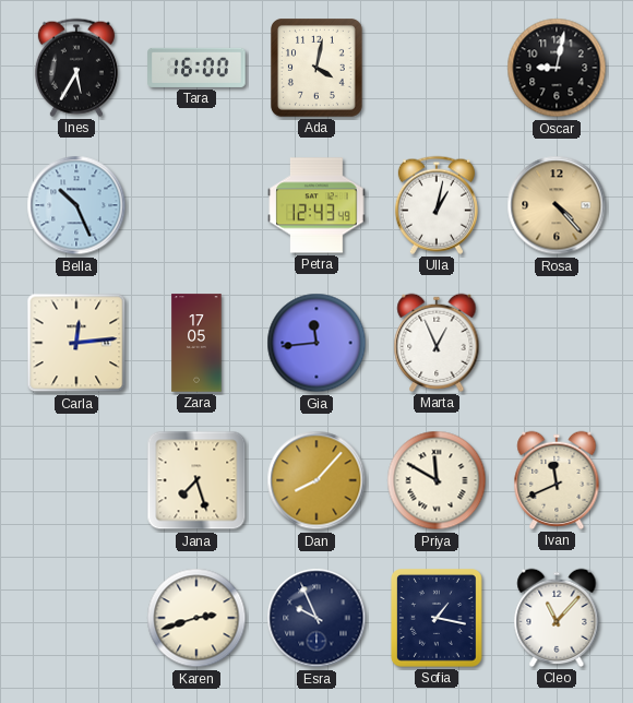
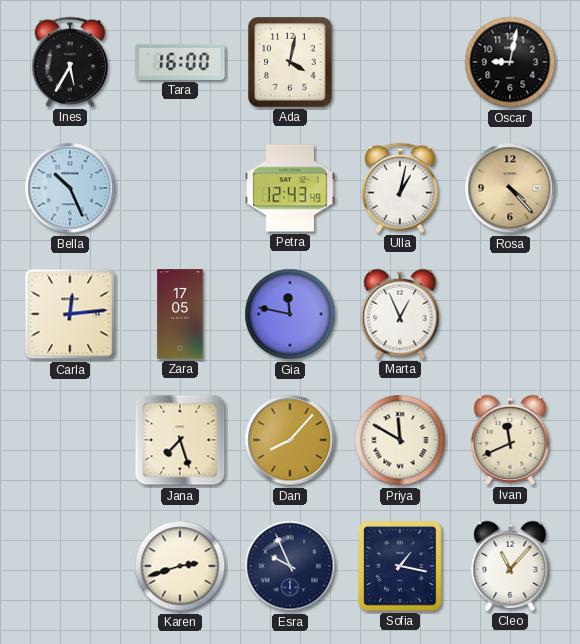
Gia: 11:44 -> 11:47 (290, 314)
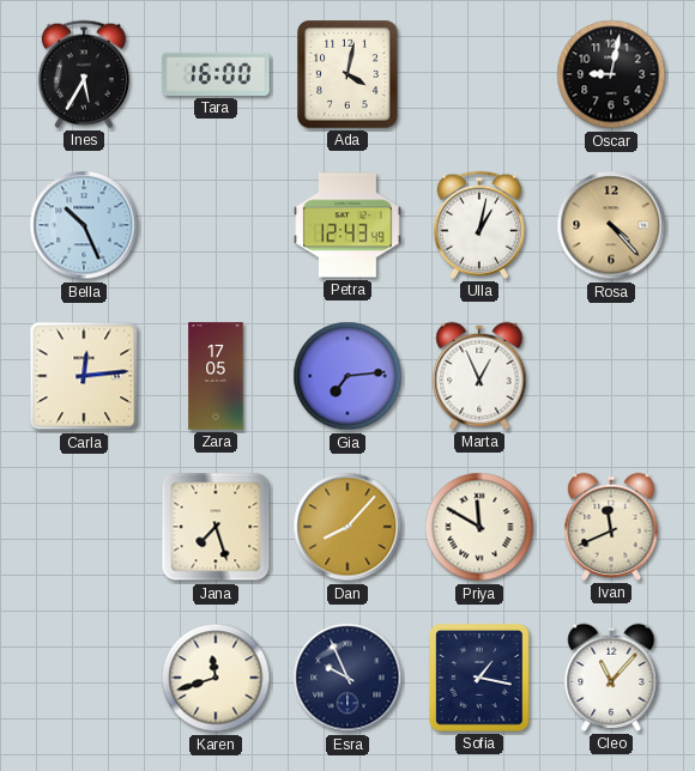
Gia: 11:47 -> 7:14 (347, 376)
Karen: 2:42 -> 11:42 (216, 678)
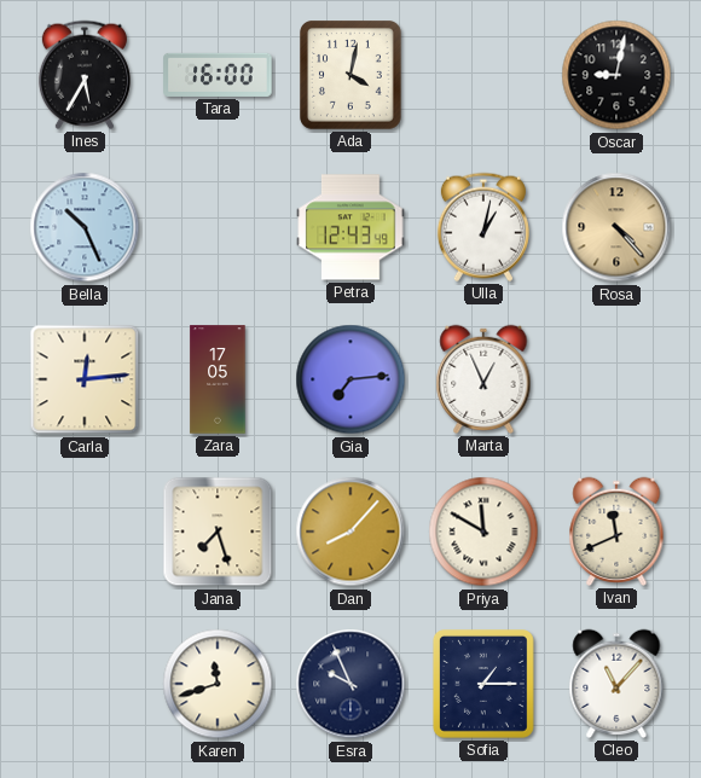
Sofia: 1:17 -> 1:15 (485, 685)
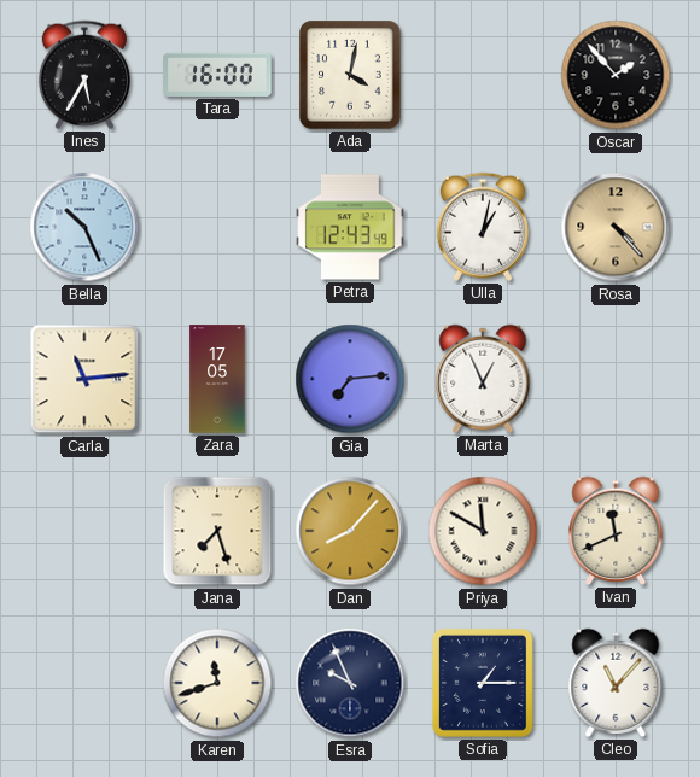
Oscar: 9:02 -> 1:53 (616, 75)
Carla: 12:14 -> 11:14 (84, 379)
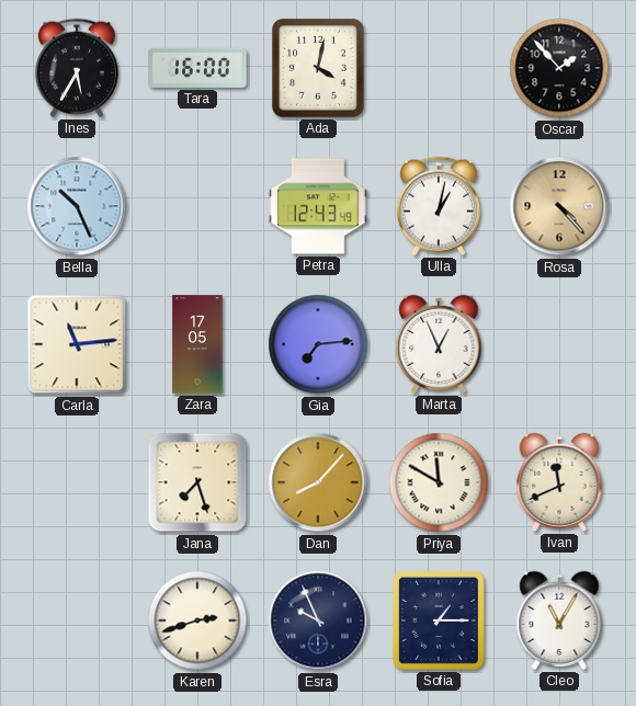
Karen: 11:42 -> 2:42 (197, 620)
Cleo: 11:07 -> 11:05 (559, 620)
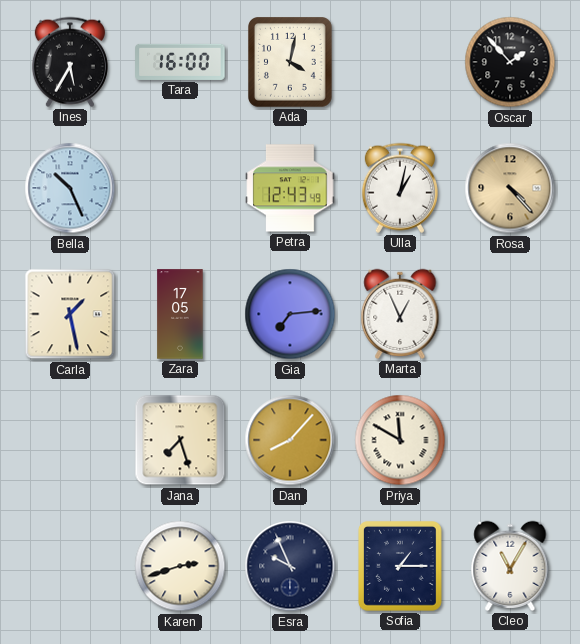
Carla: 11:14 -> 1:28 (70, 314)
Ivan: 11:41 -> none (559, 482)
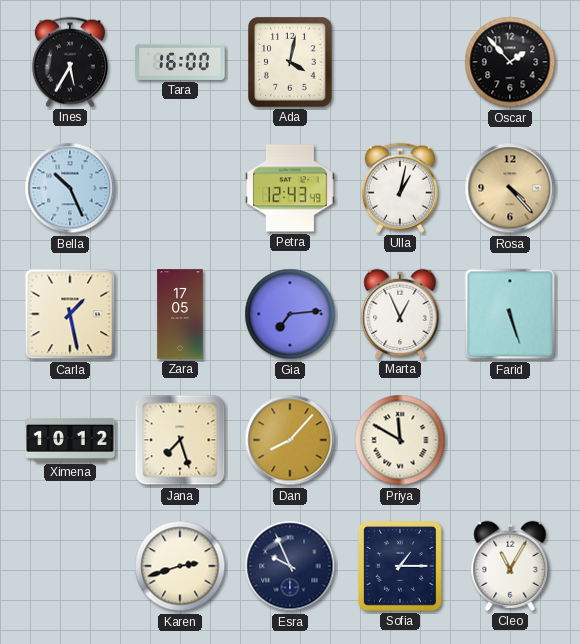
Farid: none -> 5:27 (510, 314)
Ximena: none -> 10:12 (70, 440)
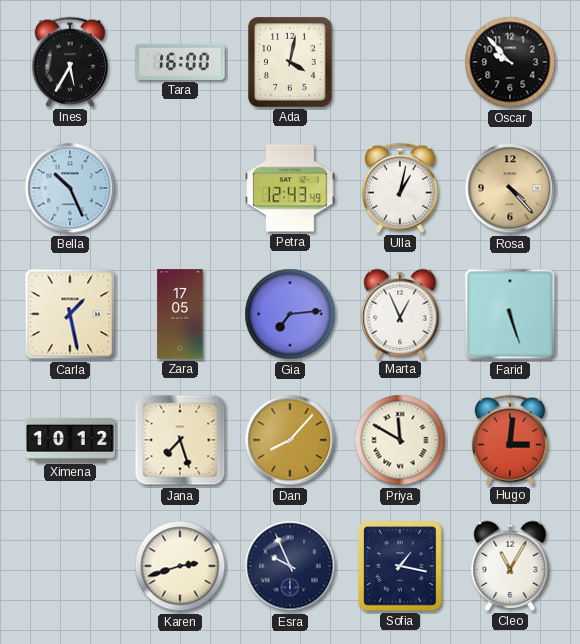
Oscar: 1:53 -> 9:53 (510, 62)
Hugo: none -> 3:01 (510, 440)
Sofia: 1:15 -> 1:17 (401, 567)
